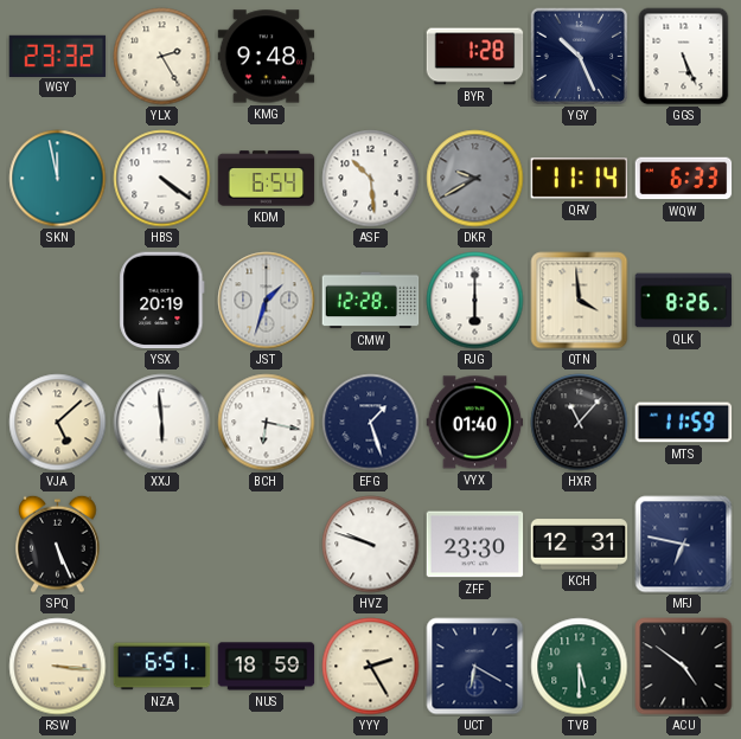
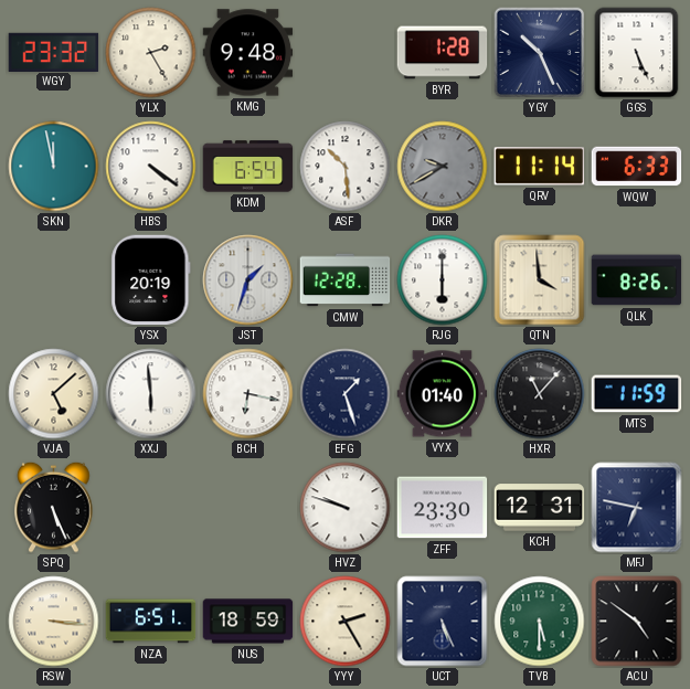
UCT: 6:20 -> 5:26 (443, 622)
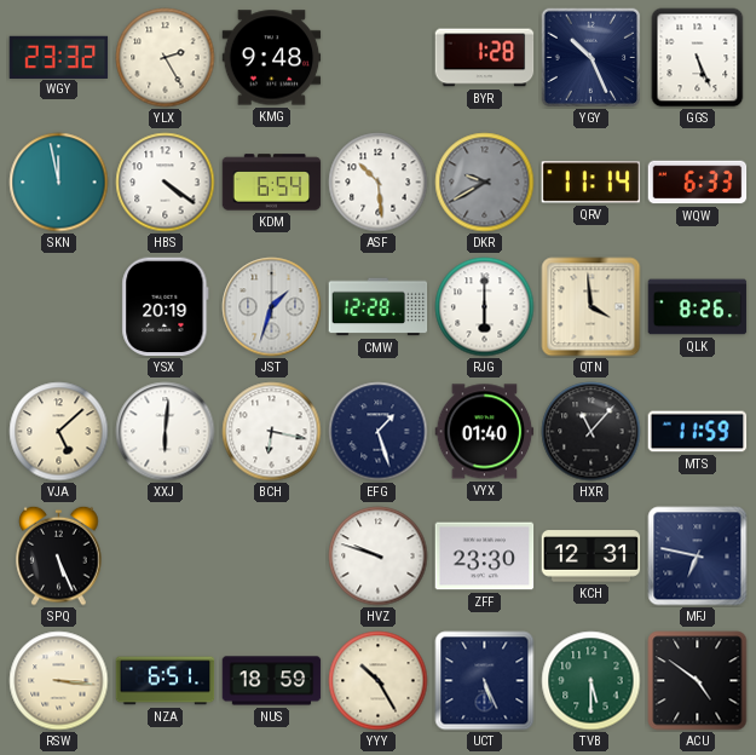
XXJ: 5:59 -> 6:01 (166, 432)
YYY: 2:25 -> 10:25 (379, 681)
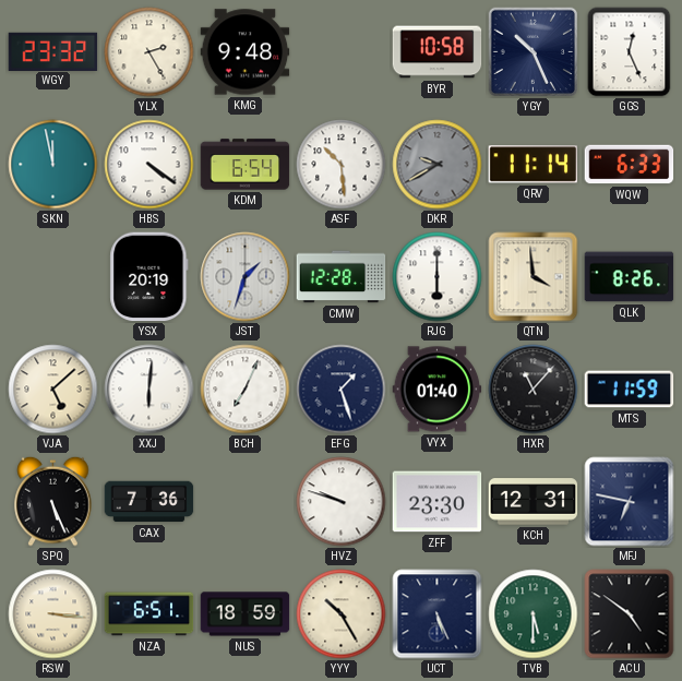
BYR: 1:28 -> 10:58 (438, 52)
GGS: 5:26 -> 12:26 (630, 52)
BCH: 6:17 -> 7:04 (246, 390)
CAX: none -> 7:36 (149, 502)
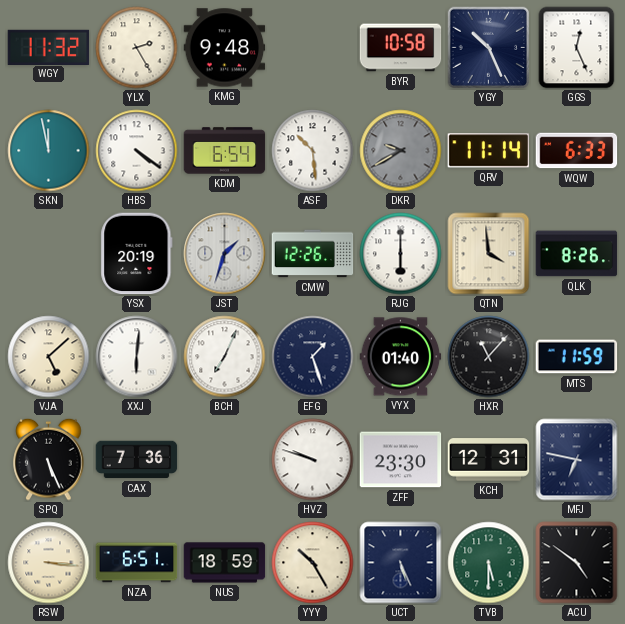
WGY: 23:32 -> 11:32 (49, 47)
CMW: 12:28 -> 12:26 (313, 254)
